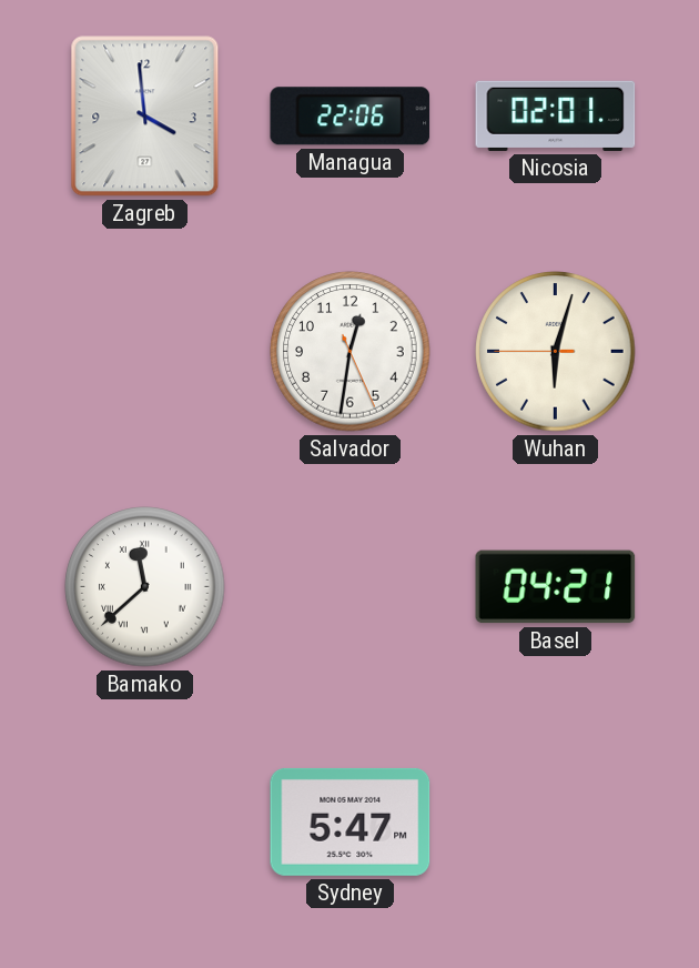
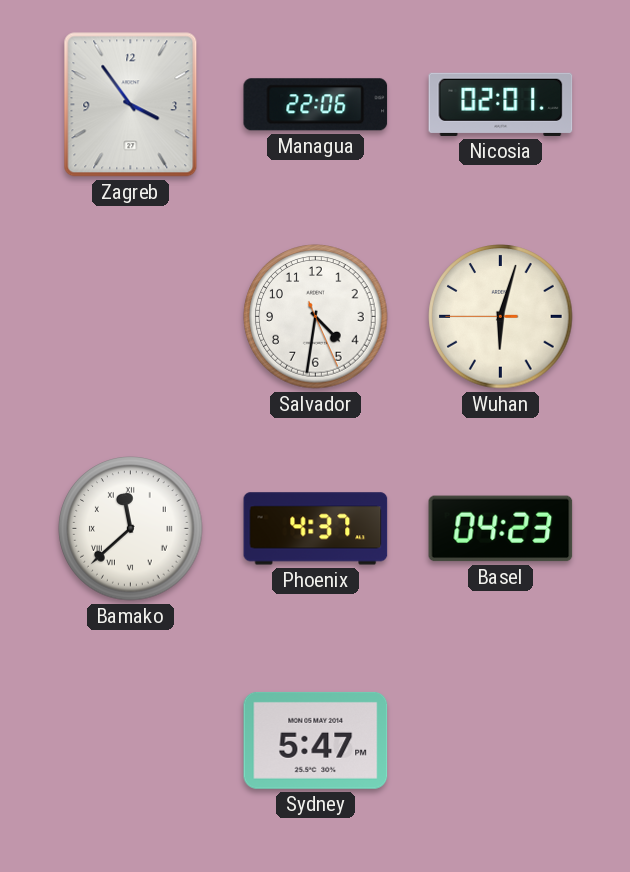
Zagreb: 3:59 -> 3:54 (131, 105)
Salvador: 12:31 -> 4:31 (316, 317)
Phoenix: none -> 4:37 (316, 529)
Basel: 04:21 -> 04:23 (501, 529)
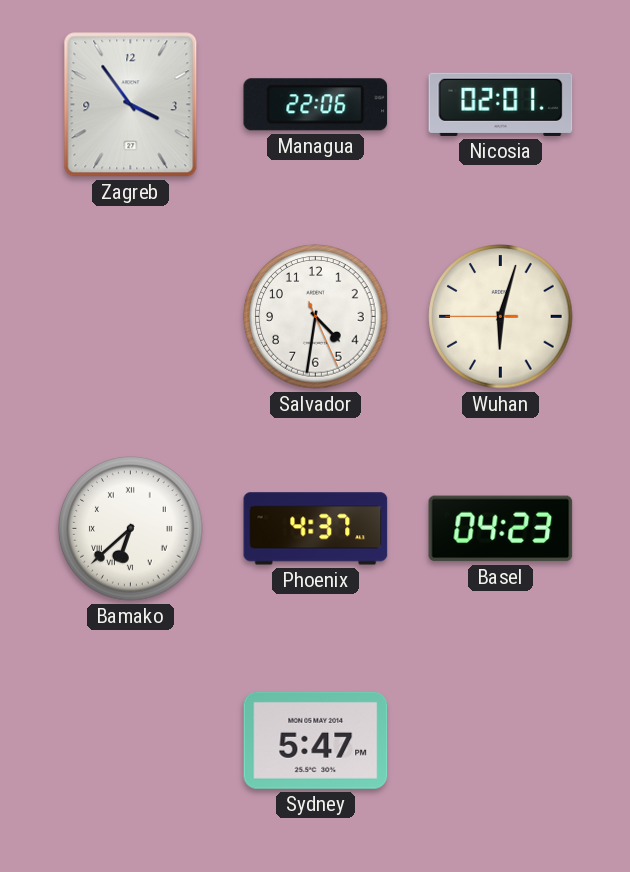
Bamako: 11:38 -> 6:38 (131, 529)
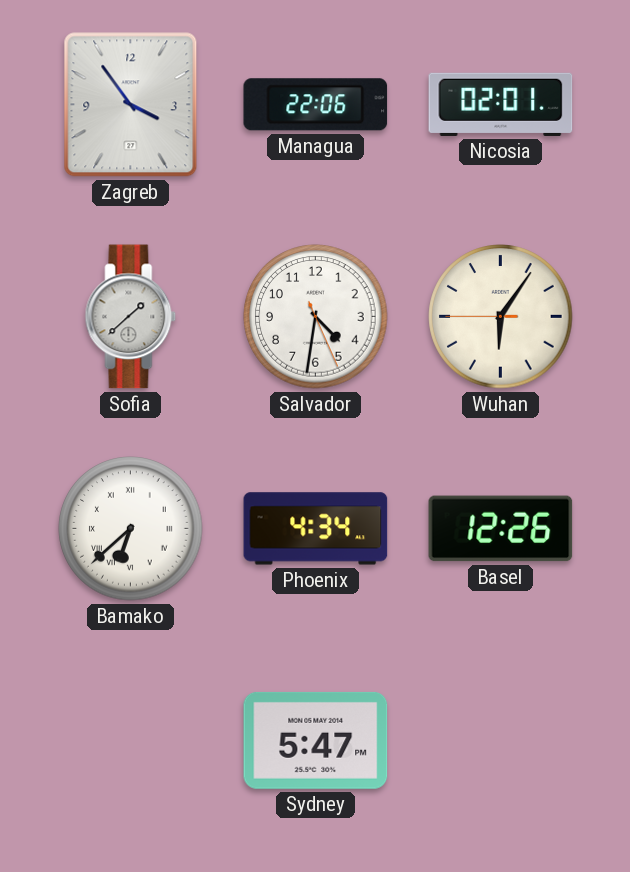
Sofia: none -> 1:38 (131, 317)
Wuhan: 6:02 -> 6:05 (501, 317)
Phoenix: 4:37 -> 4:34 (316, 529)
Basel: 04:23 -> 12:26 (501, 529)
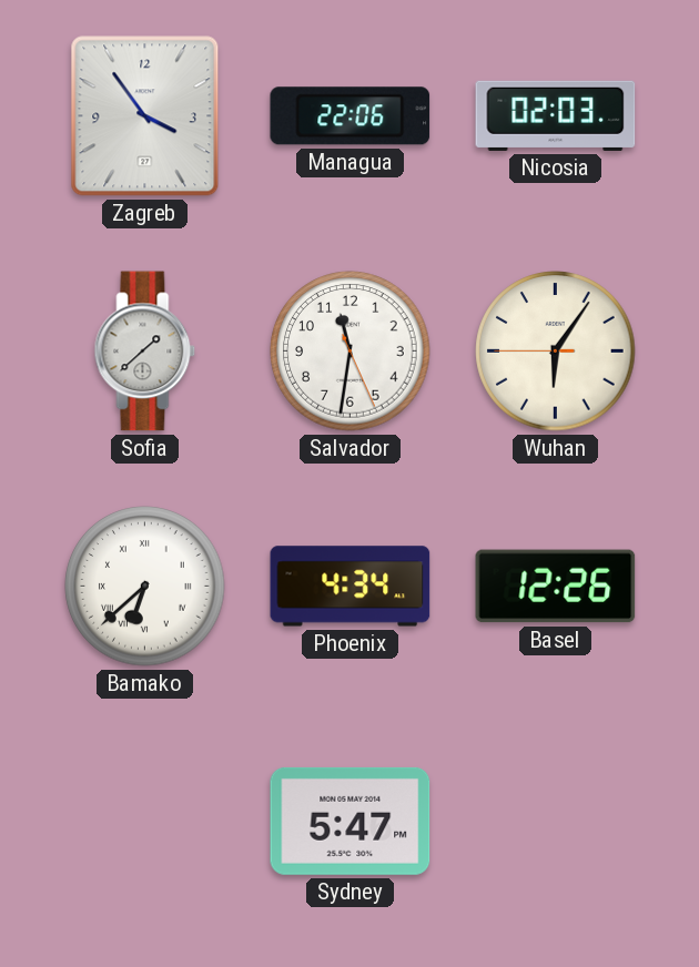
Nicosia: 02:01 -> 02:03 (556, 115)
Salvador: 4:31 -> 11:31 (351, 352)
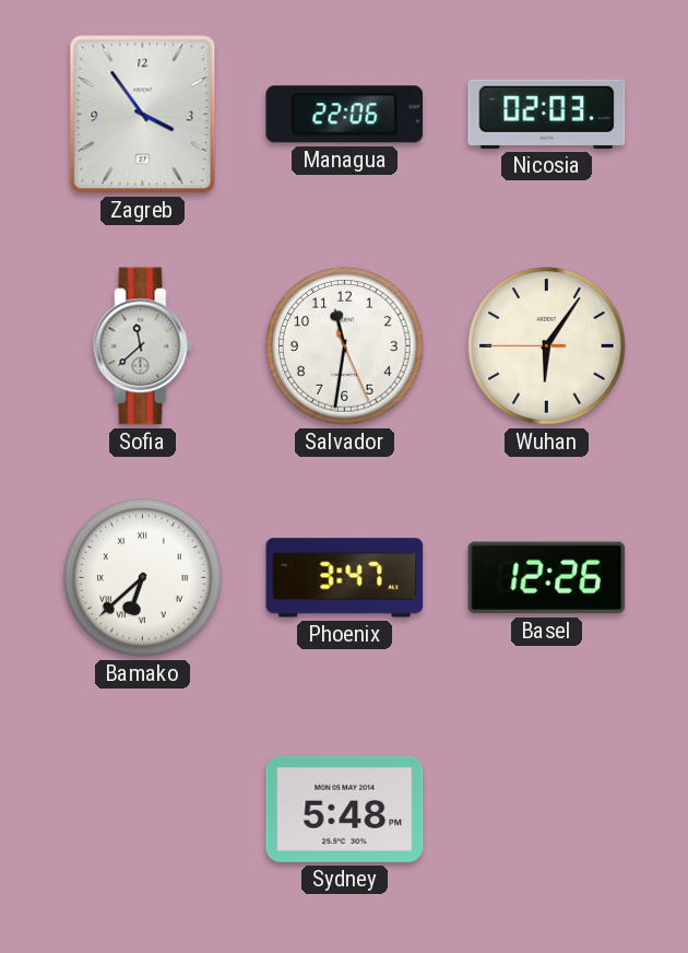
Sofia: 1:38 -> 11:38 (143, 346)
Phoenix: 4:34 -> 3:47 (345, 578)
Sydney: 5:47 -> 5:48 (345, 809)
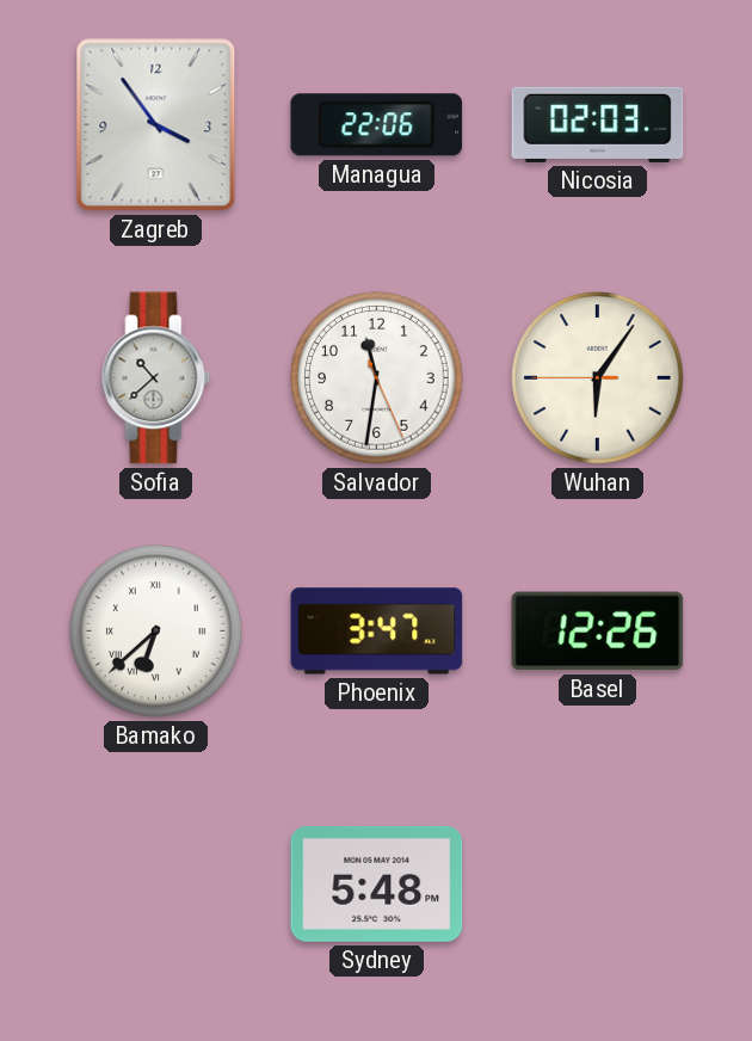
Sofia: 11:38 -> 10:38 (156, 378)
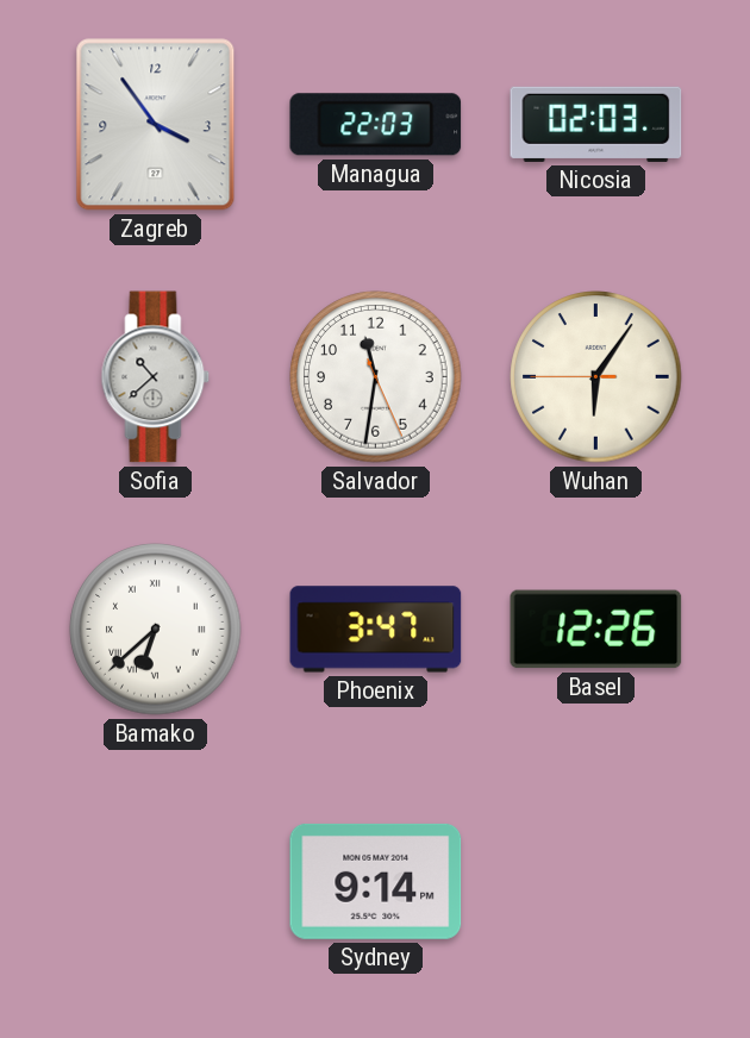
Managua: 22:06 -> 22:03 (376, 125)
Sydney: 5:48 -> 9:14 (376, 881)
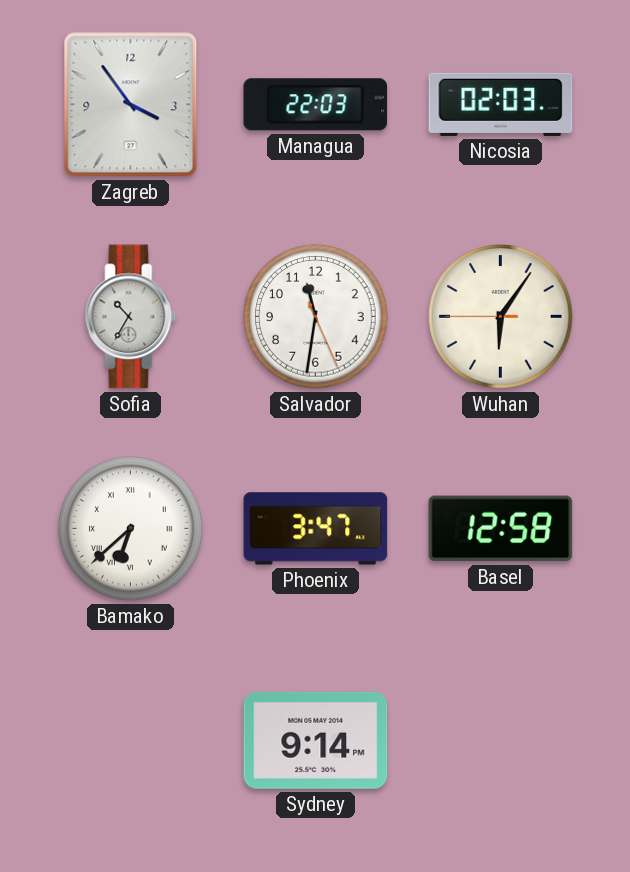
Sofia: 10:38 -> 10:35 (131, 317)
Basel: 12:26 -> 12:58 (501, 529)
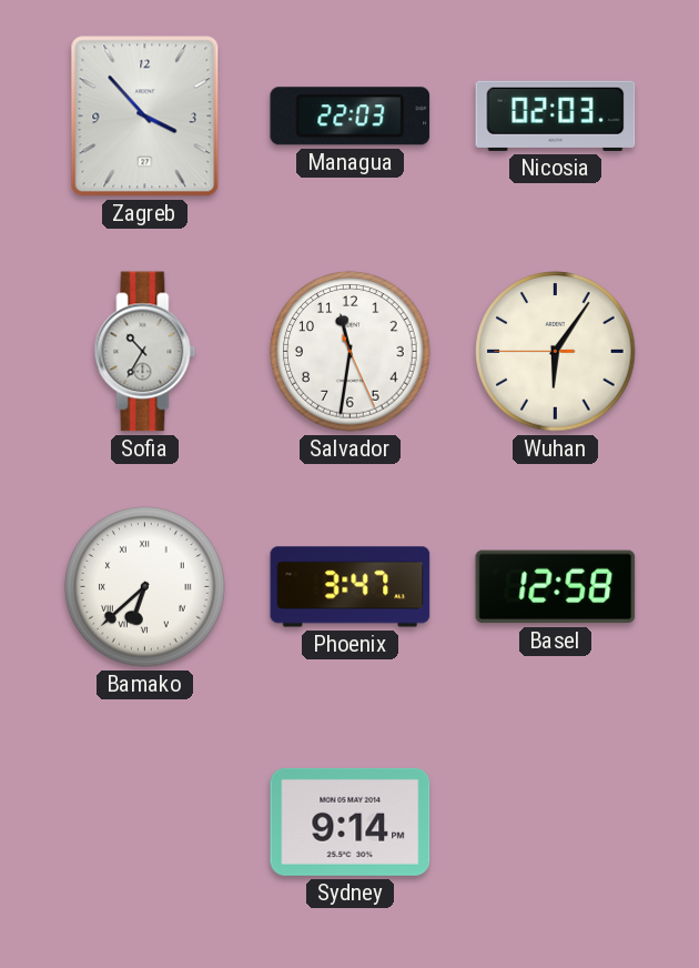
Zagreb: 3:54 -> 3:53 (145, 117)
